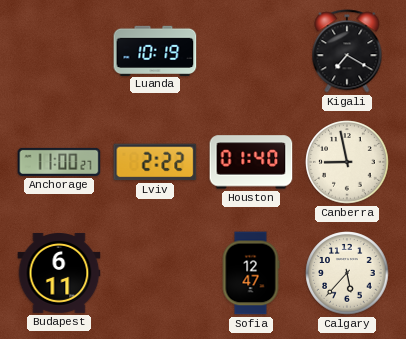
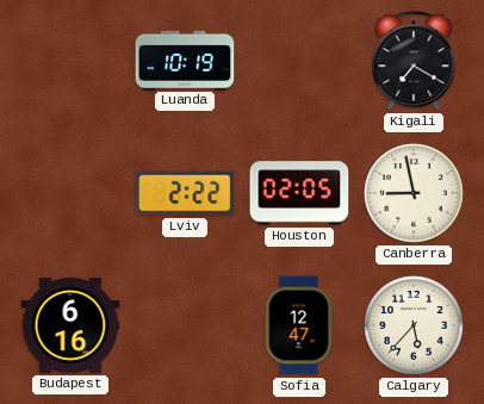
Anchorage: 11:00 -> none (59, 162)
Houston: 01:40 -> 02:05 (299, 193)
Budapest: 6:11 -> 6:16 (70, 325)
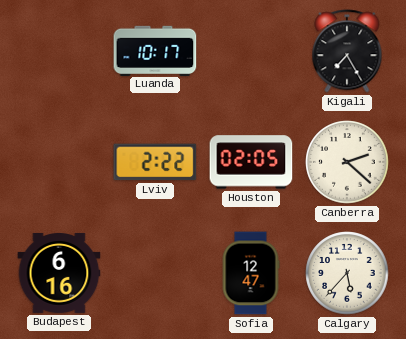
Luanda: 10:19 -> 10:17 (155, 50)
Kigali: 7:20 -> 7:25 (347, 51)
Canberra: 8:58 -> 2:22 (347, 162)
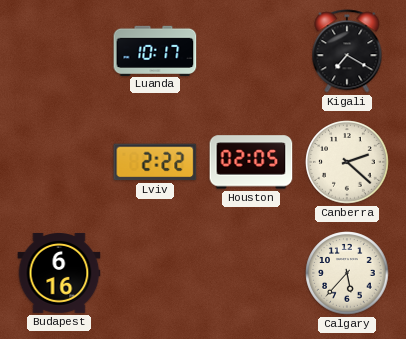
Kigali: 7:25 -> 7:20 (347, 51)
Sofia: 12:47 -> none (251, 273)
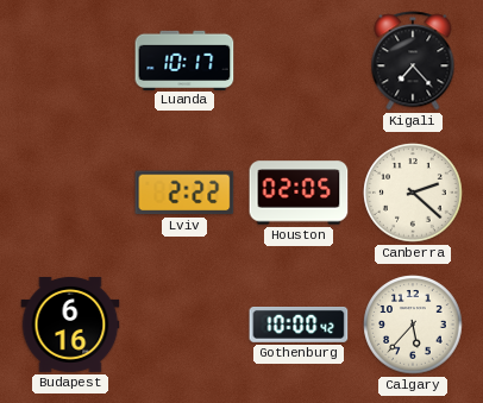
Kigali: 7:20 -> 7:23 (413, 61)
Gothenburg: none -> 10:00 (299, 326)
